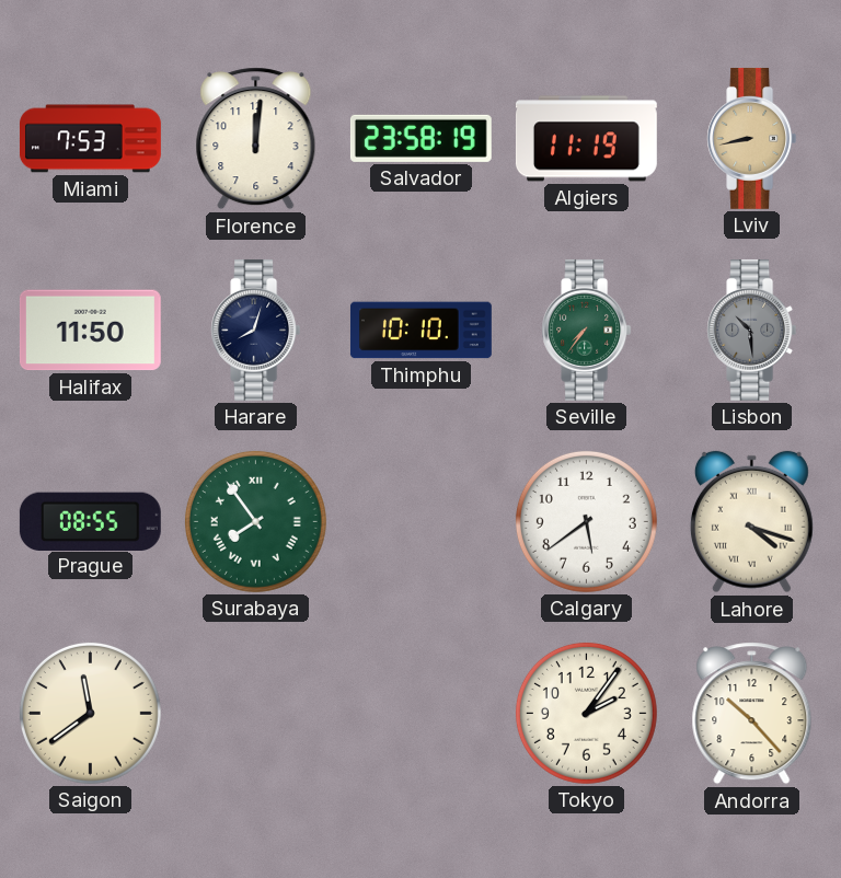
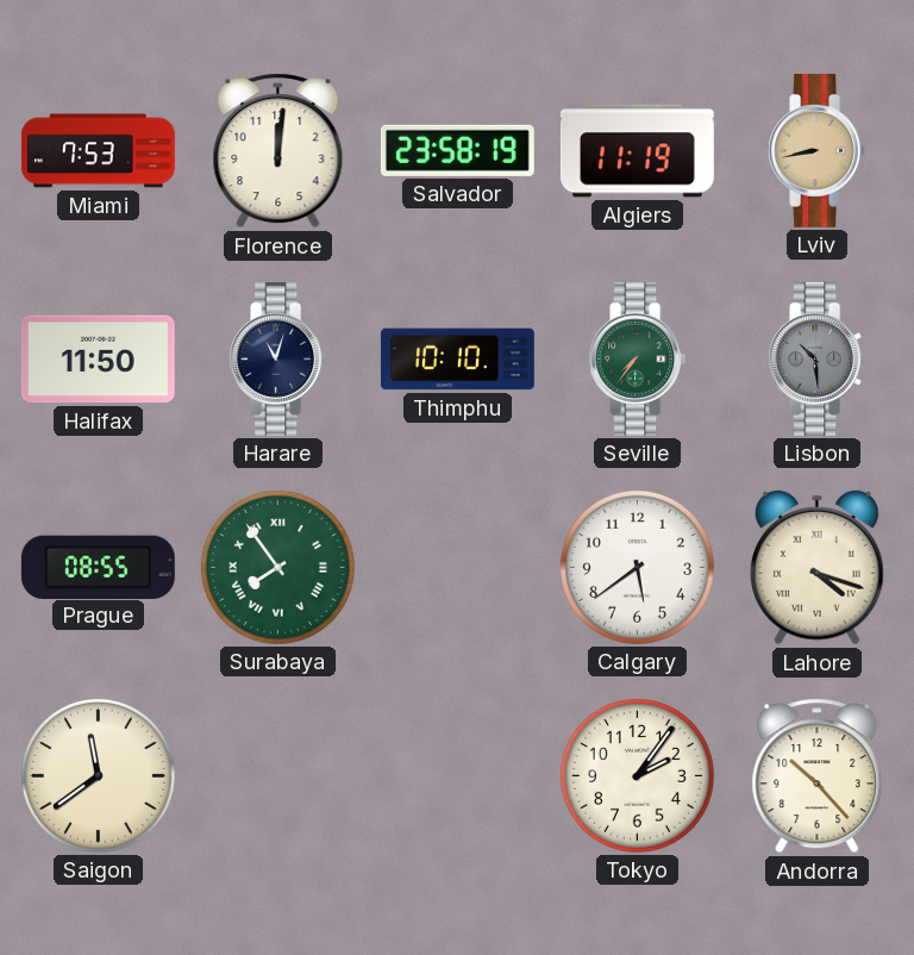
Harare: 8:03 -> 11:03 (278, 358)
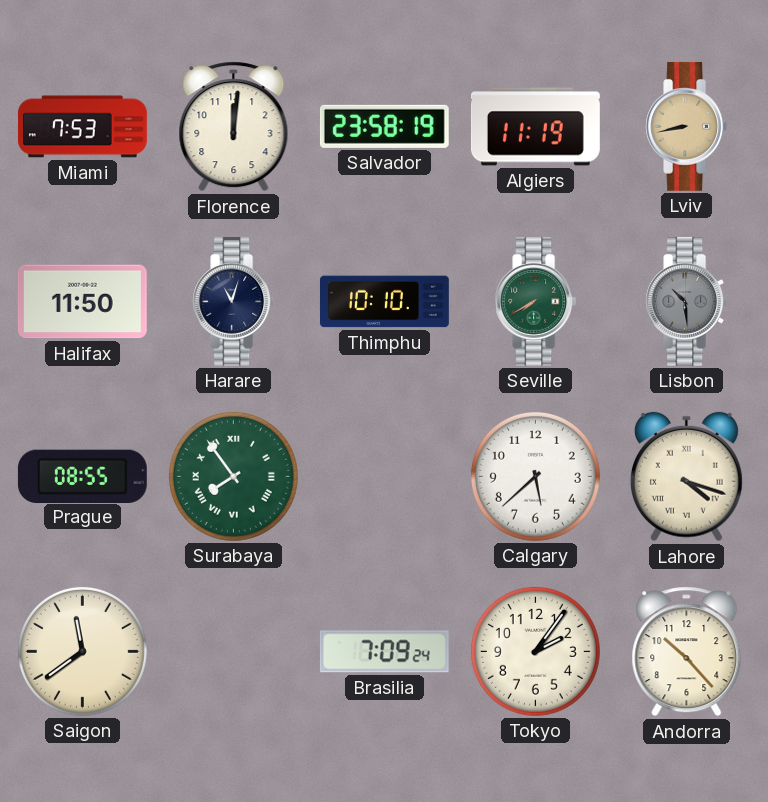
Seville: 7:36 -> 7:40 (536, 301)
Calgary: 5:39 -> 5:38 (535, 476)
Brasilia: none -> 7:09 (384, 652)
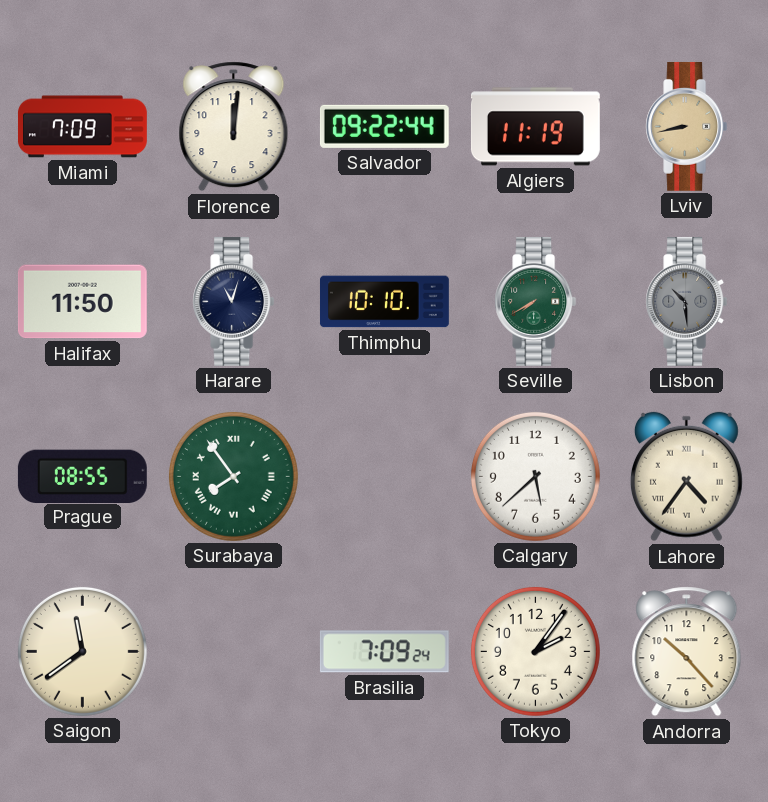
Miami: 7:53 -> 7:09 (82, 127)
Salvador: 23:58 -> 09:22 (384, 126)
Lahore: 4:18 -> 4:36 (686, 477)
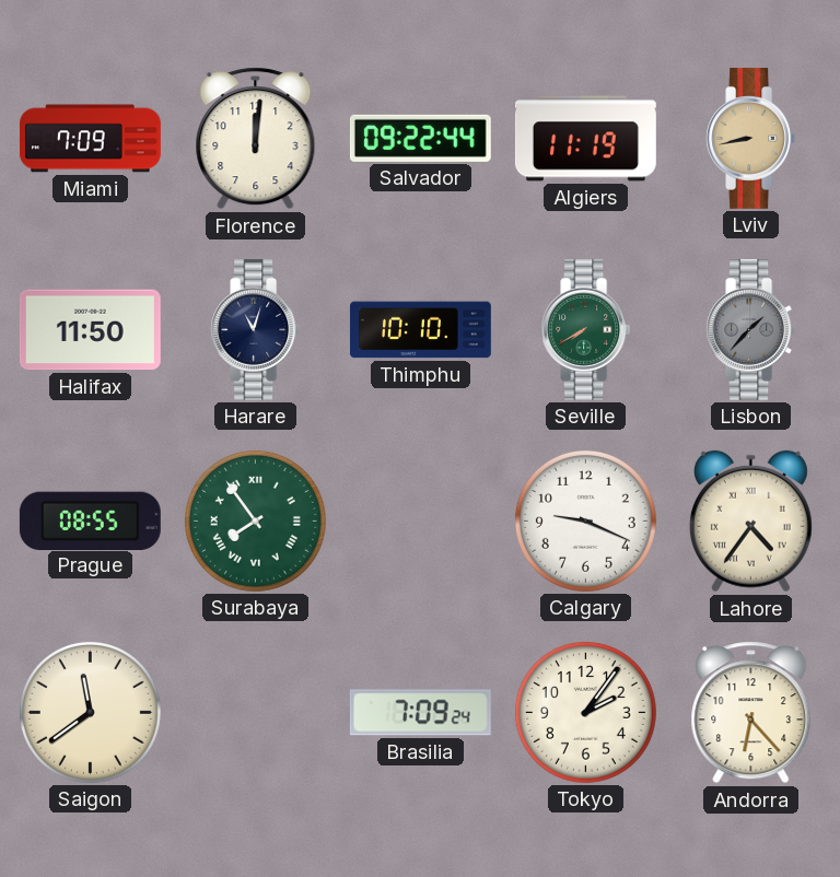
Lisbon: 10:29 -> 1:37 (751, 329)
Calgary: 5:38 -> 9:19 (585, 521)
Andorra: 10:23 -> 6:23 (751, 713)
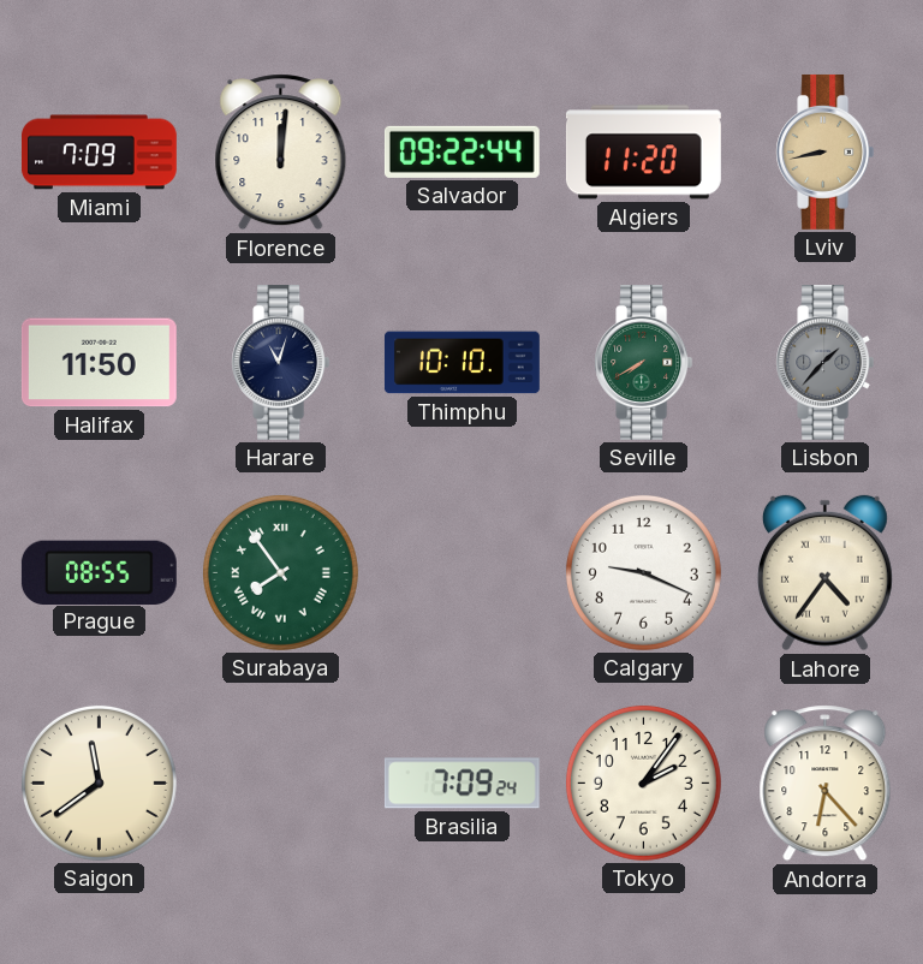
Algiers: 11:19 -> 11:20 (643, 153)
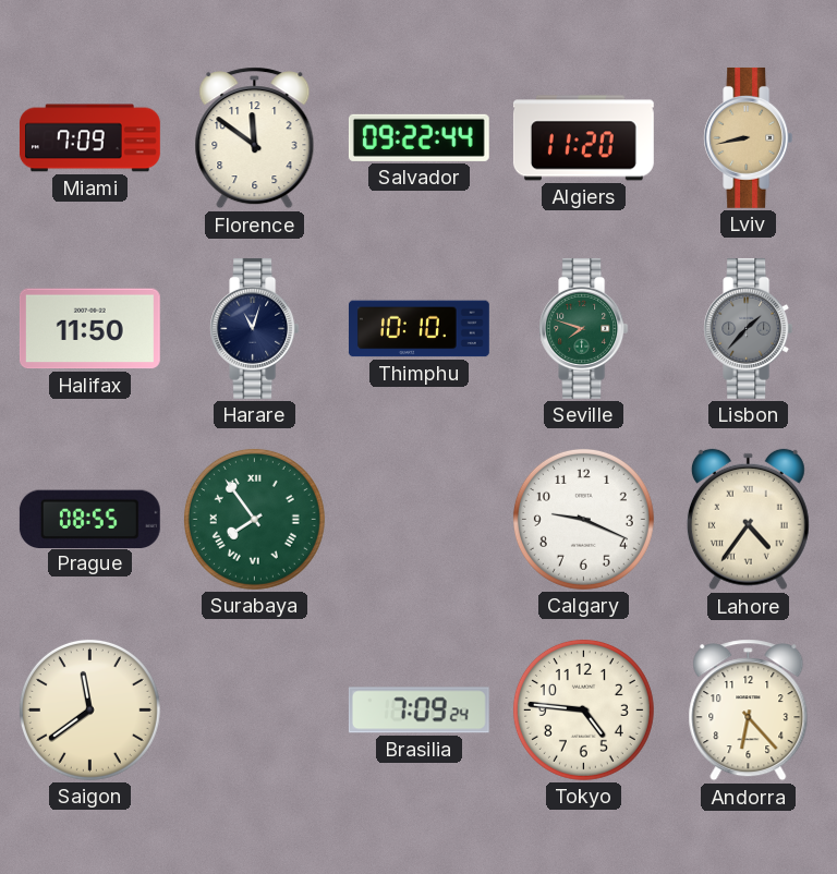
Florence: 12:01 -> 11:51 (255, 138)
Seville: 7:40 -> 7:48 (584, 328)
Tokyo: 2:06 -> 4:46 (583, 709)
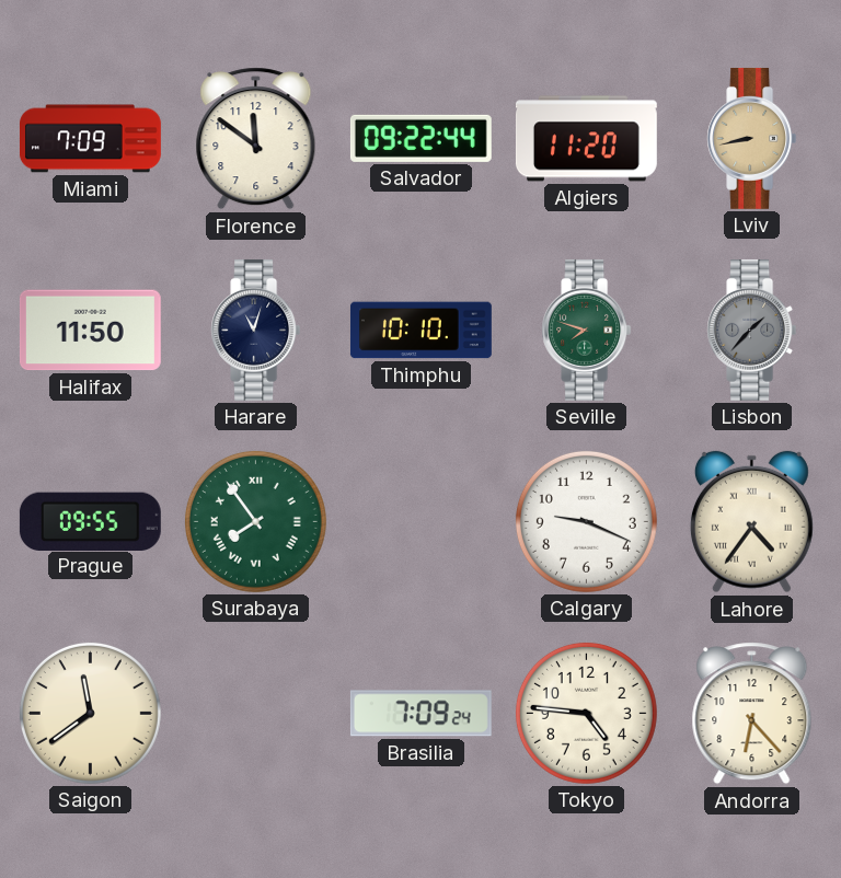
Prague: 08:55 -> 09:55 (90, 521)
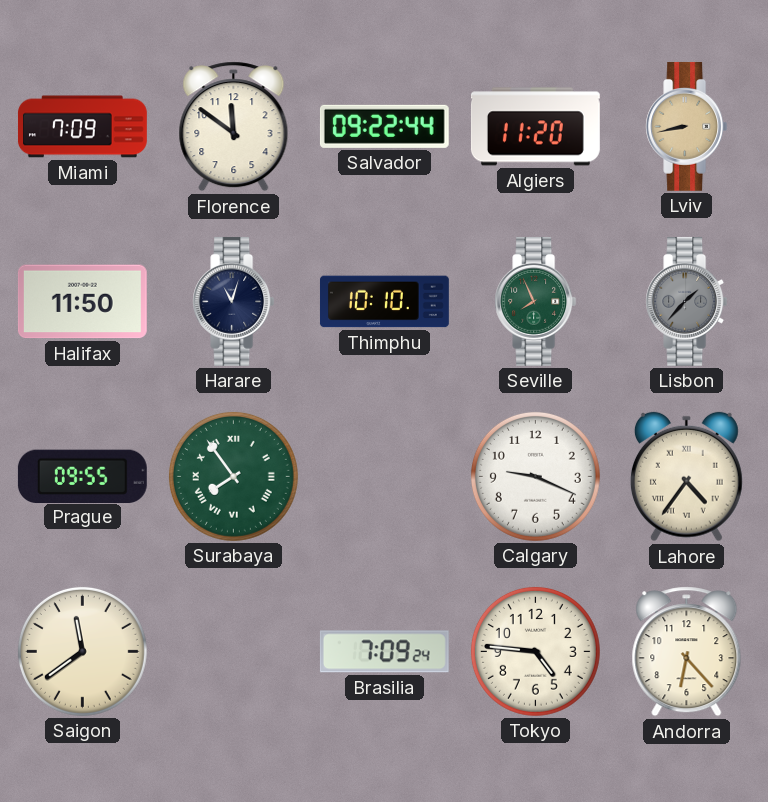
Seville: 7:48 -> 7:56 (536, 301)
